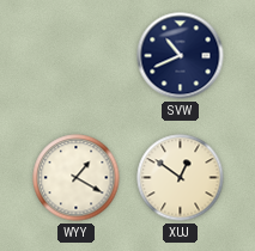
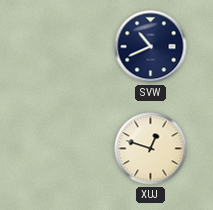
WYY: 1:20 -> none (77, 178)
XUJ: 12:51 -> 12:48 (151, 149)
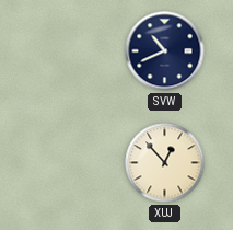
XUJ: 12:48 -> 12:53 (165, 163)
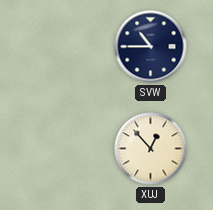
SVW: 10:41 -> 10:45 (151, 47)
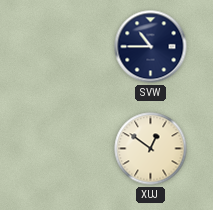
XUJ: 12:53 -> 12:51 (151, 149)
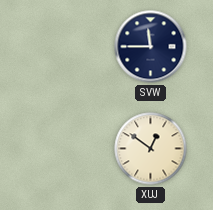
SVW: 10:45 -> 11:45 (151, 47)
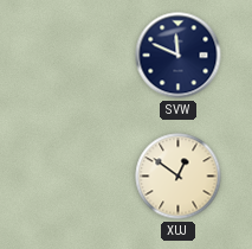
SVW: 11:45 -> 11:49 (179, 56)
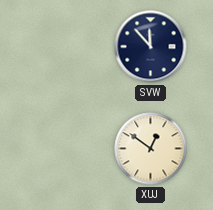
SVW: 11:49 -> 11:53 (151, 47)
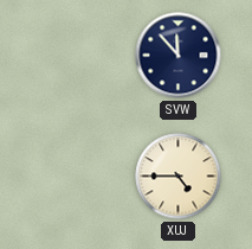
XUJ: 12:51 -> 4:45 (179, 177)
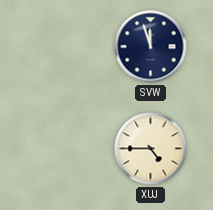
SVW: 11:53 -> 11:57 (151, 47)
